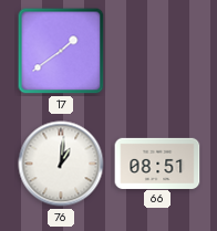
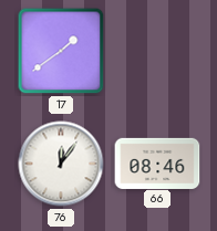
76: 1:01 -> 12:06 (61, 164)
66: 08:51 -> 08:46 (157, 162)
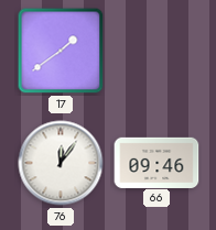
66: 08:46 -> 09:46 (156, 162)
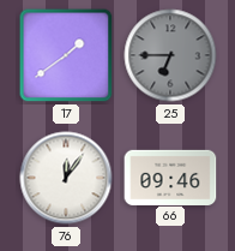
25: none -> 6:45 (170, 55)
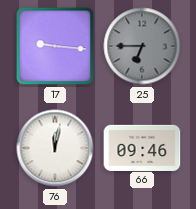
17: 1:39 -> 9:16 (55, 46)
76: 12:06 -> 12:02 (55, 148)
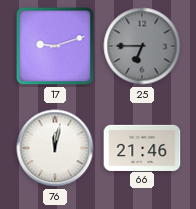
17: 9:16 -> 9:12 (55, 46)
66: 09:46 -> 21:46 (142, 147)
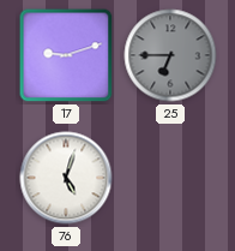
76: 12:02 -> 5:03 (66, 178)
66: 21:46 -> none (142, 147)
